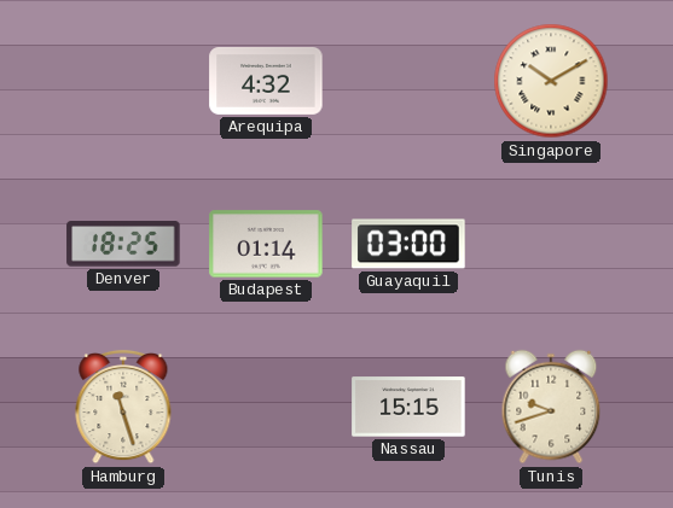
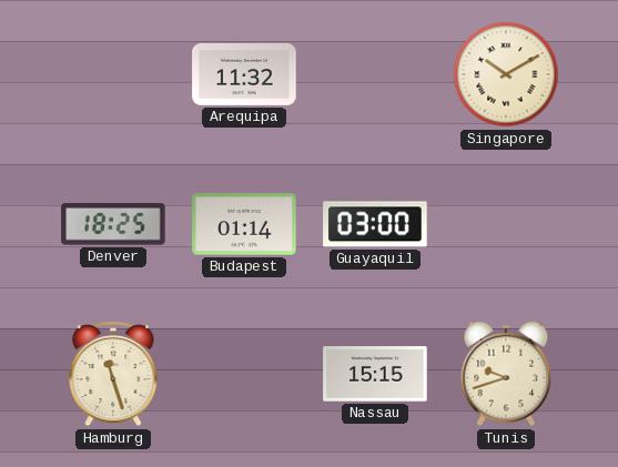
Arequipa: 4:32 -> 11:32 (244, 74)
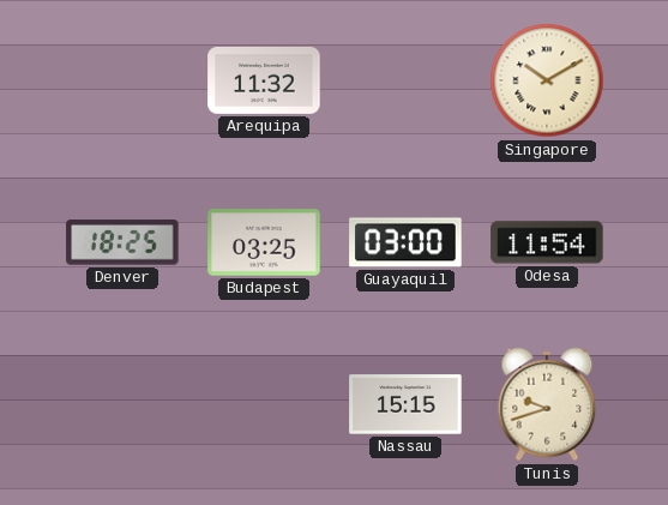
Budapest: 01:14 -> 03:25 (264, 242)
Odesa: none -> 11:54 (547, 242)
Hamburg: 11:27 -> none (113, 374)
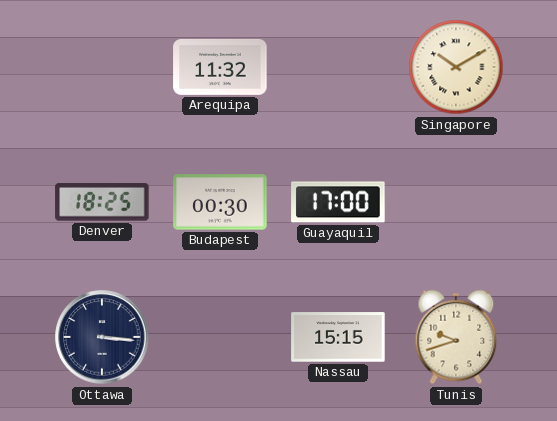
Budapest: 03:25 -> 00:30 (220, 202)
Guayaquil: 03:00 -> 17:00 (338, 202)
Odesa: 11:54 -> none (547, 242)
Ottawa: none -> 3:16 (102, 337)
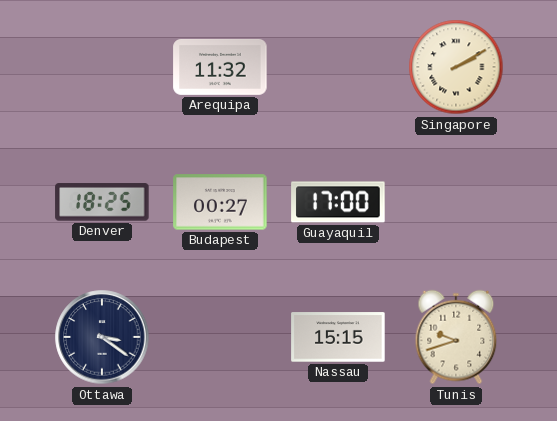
Singapore: 10:10 -> 2:10 (456, 67)
Budapest: 00:30 -> 00:27 (220, 202)
Ottawa: 3:16 -> 3:21 (102, 337)
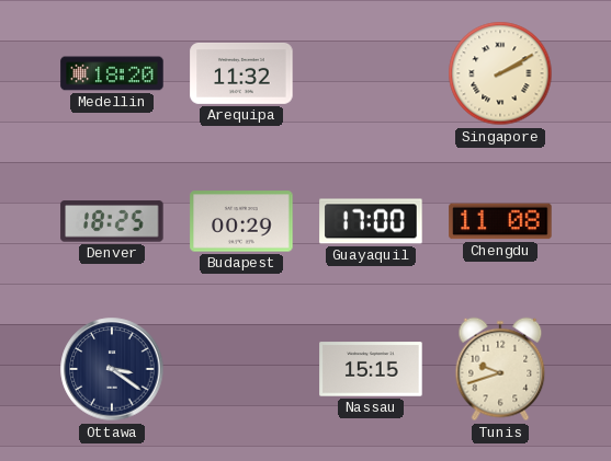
Medellin: none -> 18:20 (112, 73)
Budapest: 00:27 -> 00:29 (241, 221)
Chengdu: none -> 11:08 (500, 221)
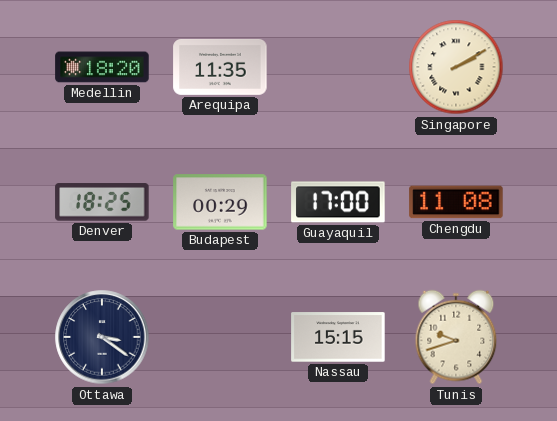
Arequipa: 11:32 -> 11:35 (220, 67)
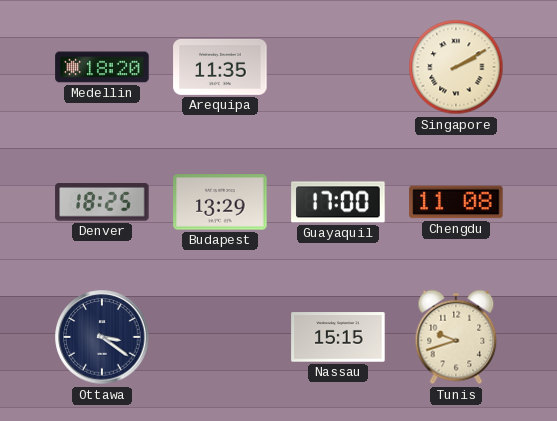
Budapest: 00:29 -> 13:29 (220, 202)
